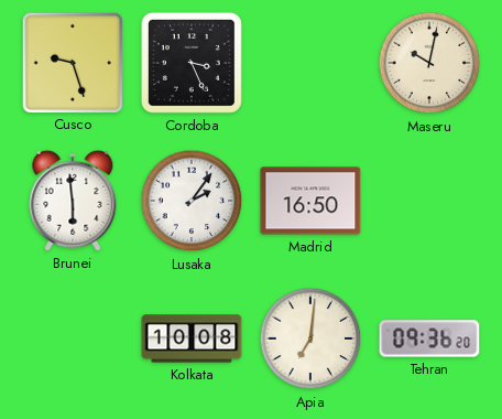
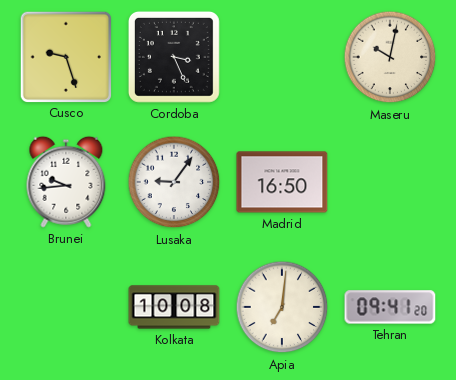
Brunei: 5:59 -> 9:44 (66, 182)
Lusaka: 2:06 -> 9:06 (174, 182)
Tehran: 09:36 -> 09:41 (390, 307)
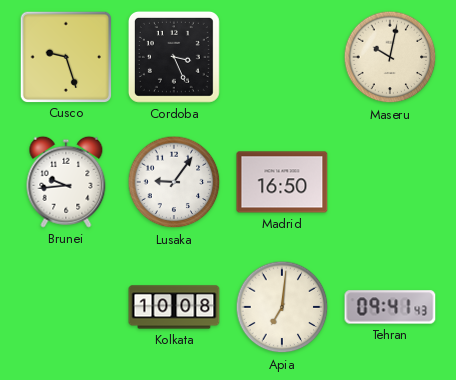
Tehran: 09:41:20 -> 09:41:43 (390, 307)
